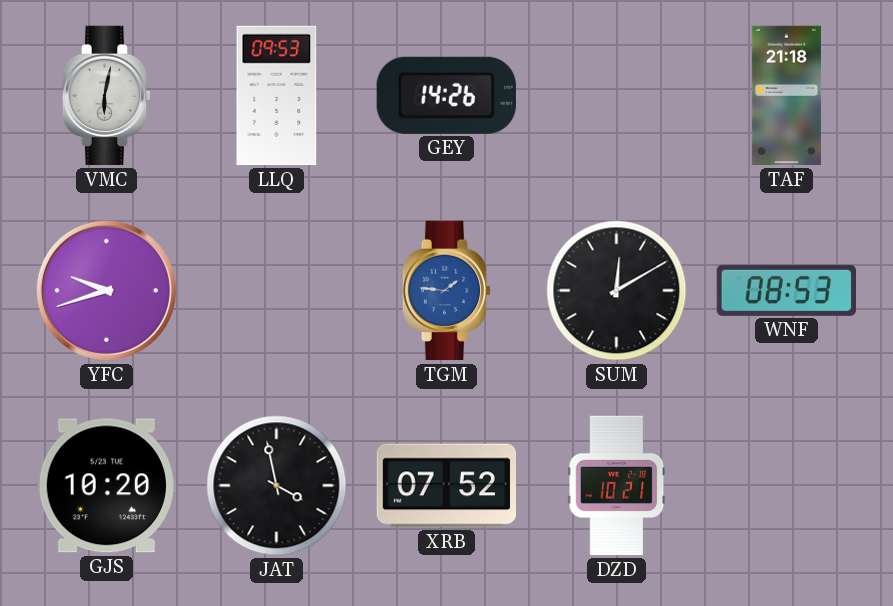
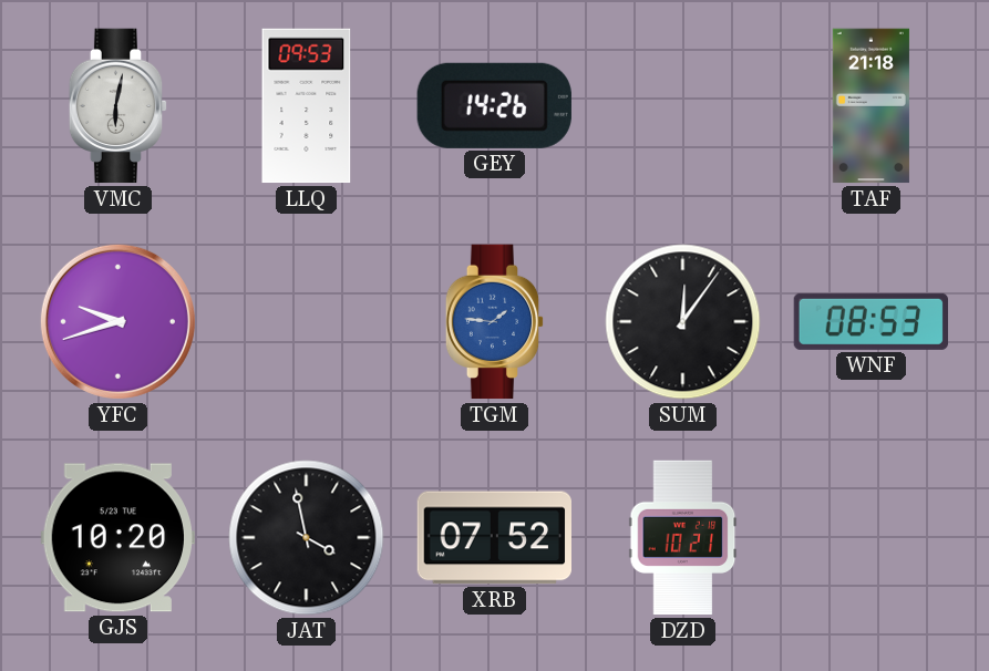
SUM: 12:10 -> 12:06 (683, 322)
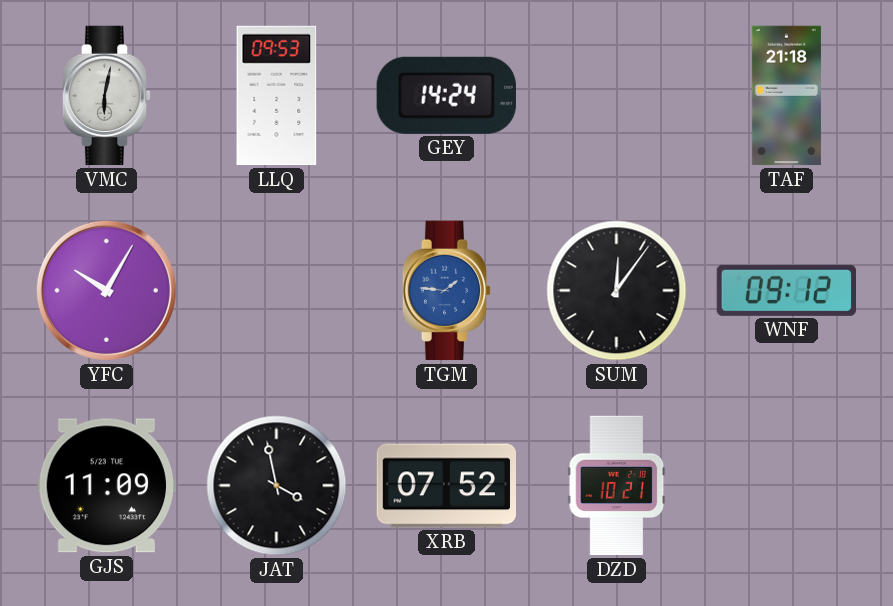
GEY: 14:26 -> 14:24 (446, 95)
YFC: 9:42 -> 10:05 (106, 290)
WNF: 08:53 -> 09:12 (786, 290)
GJS: 10:20 -> 11:09 (106, 486)
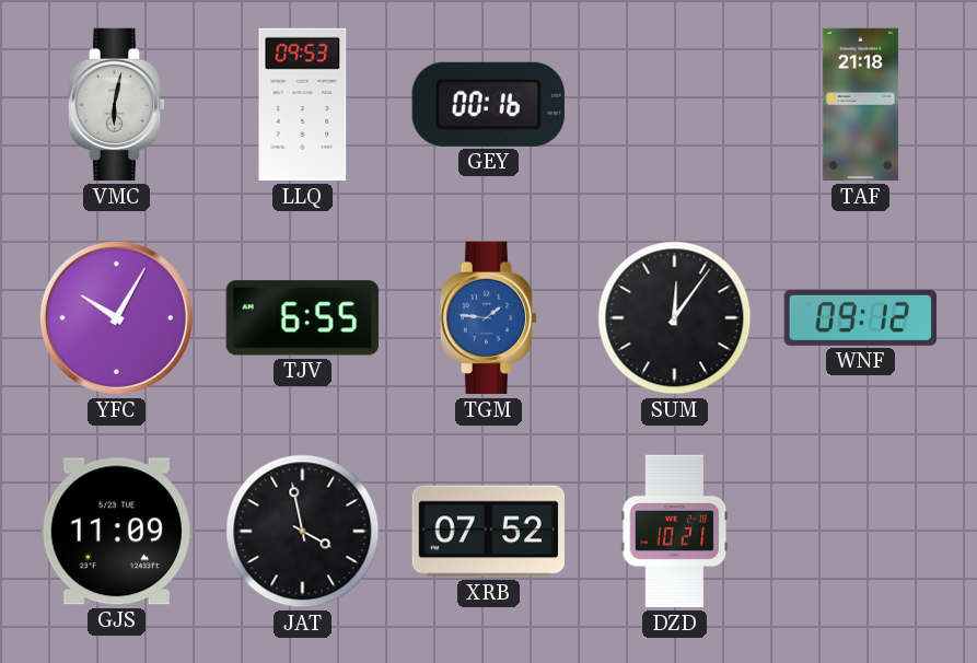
GEY: 14:24 -> 00:16 (488, 104)
TJV: none -> 6:55 (302, 318)
